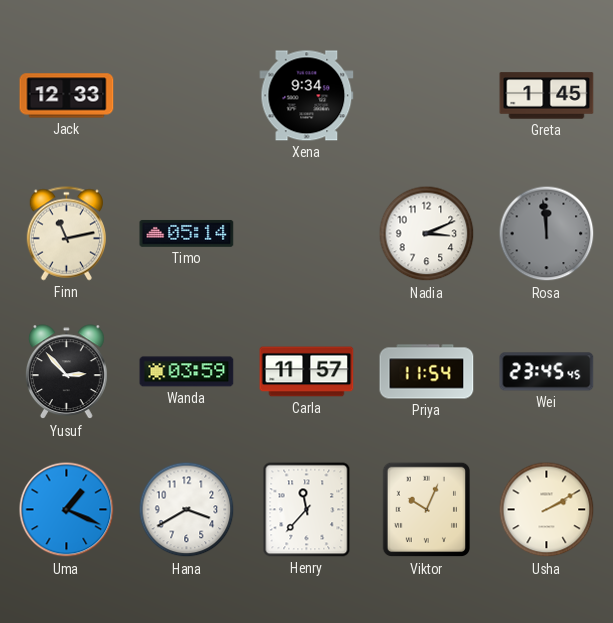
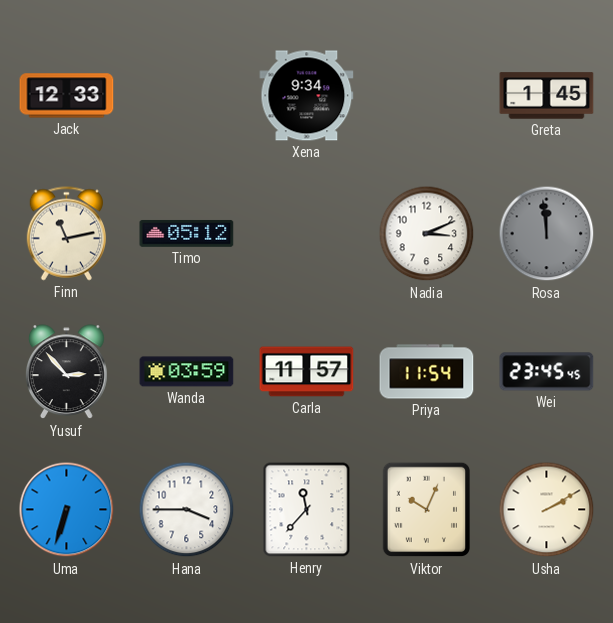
Timo: 05:14 -> 05:12 (187, 233)
Uma: 1:19 -> 6:33 (67, 510)
Hana: 3:40 -> 3:45 (187, 510)
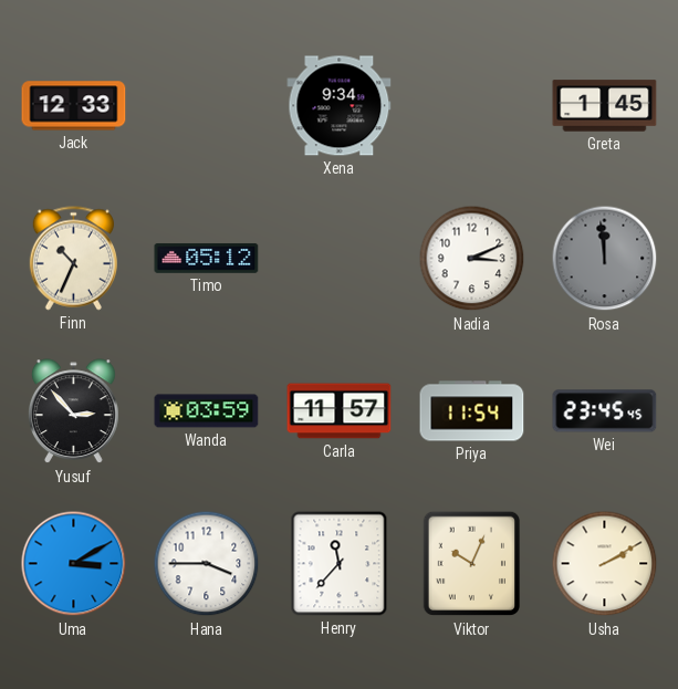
Finn: 11:13 -> 10:34 (73, 259)
Uma: 6:33 -> 3:10 (74, 564)
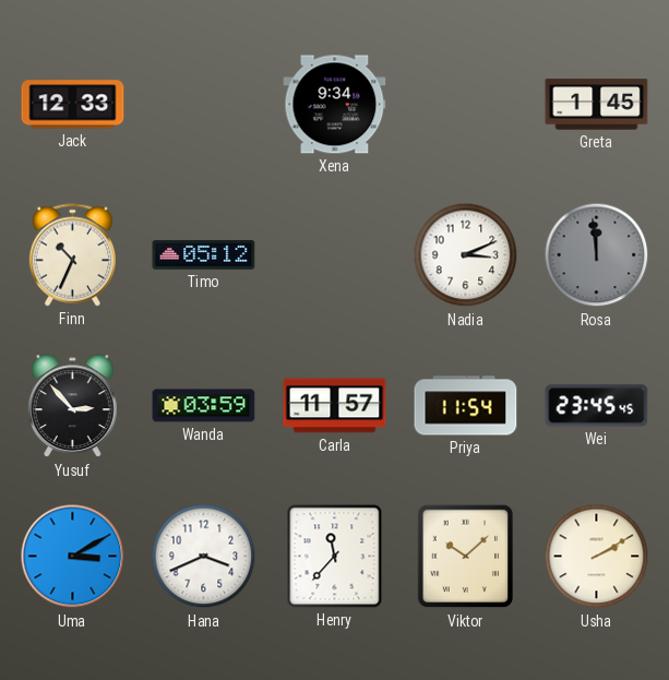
Hana: 3:45 -> 3:41 (204, 557)
Viktor: 10:04 -> 10:08 (465, 557)
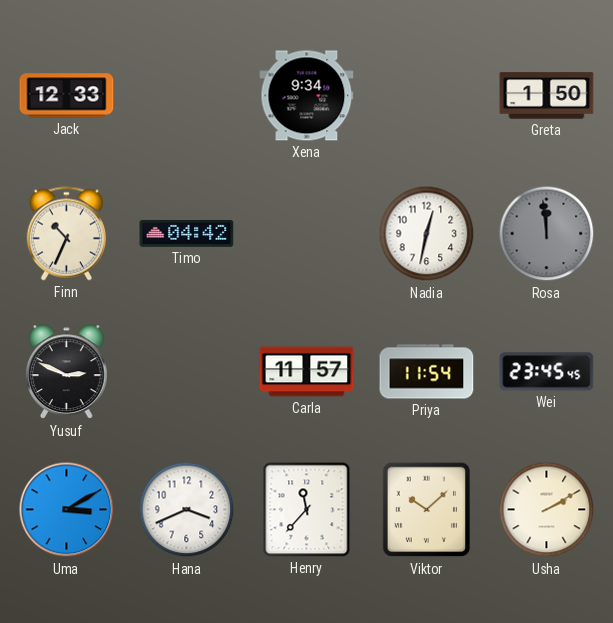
Greta: 1:45 -> 1:50 (547, 96)
Timo: 05:12 -> 04:42 (187, 233)
Nadia: 3:11 -> 12:32 (427, 234)
Yusuf: 2:53 -> 2:49 (67, 372)
Wanda: 03:59 -> none (204, 406)
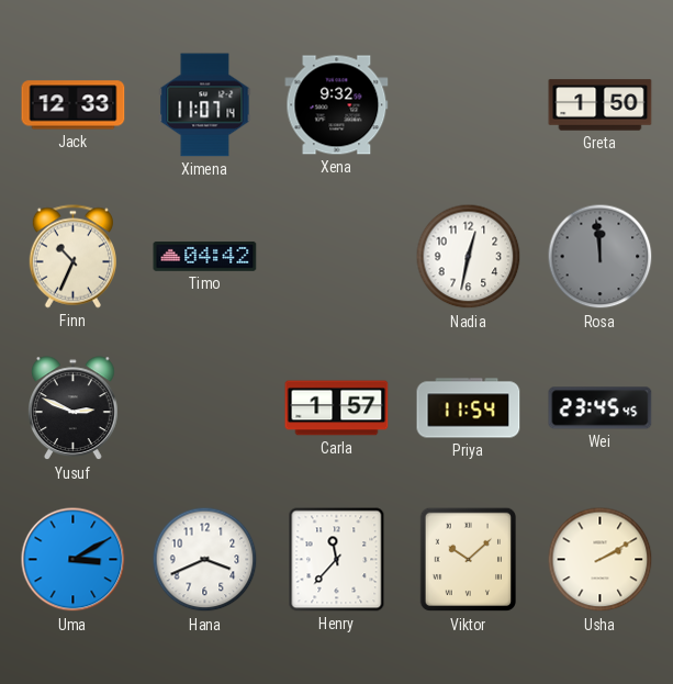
Ximena: none -> 11:07 (205, 105)
Xena: 9:34 -> 9:32 (337, 105)
Carla: 11:57 -> 1:57 (337, 408)
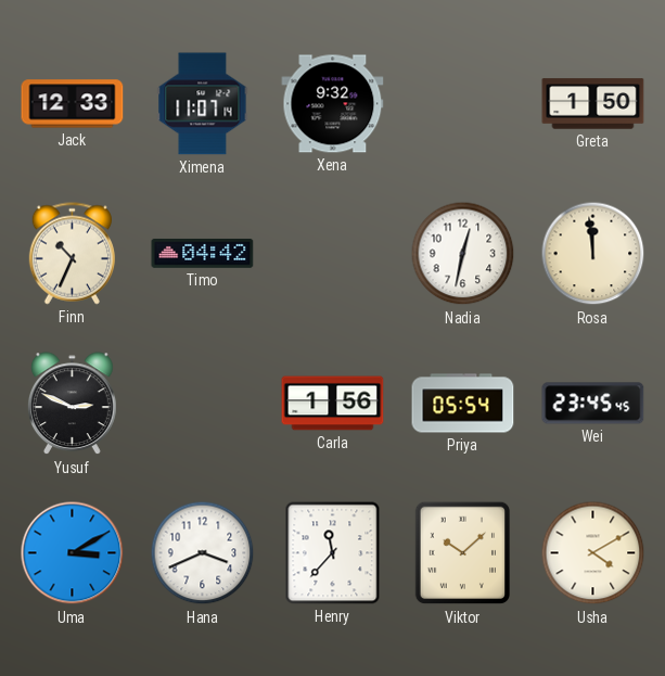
Rosa dial: grey -> cream (593, 254)
Carla: 1:57 -> 1:56 (333, 404)
Priya: 11:54 -> 05:54 (463, 404)
Usha: 2:10 -> 4:10 (593, 553)
